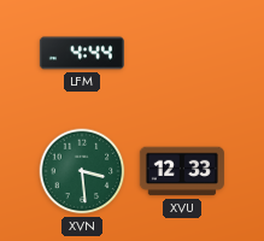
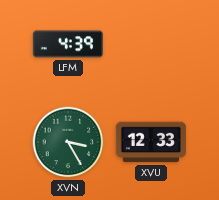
LFM: 4:44 -> 4:39 (68, 44)
XVN: 3:29 -> 3:25 (68, 142)
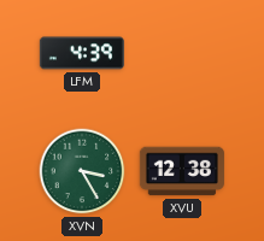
XVU: 12:33 -> 12:38 (182, 171)
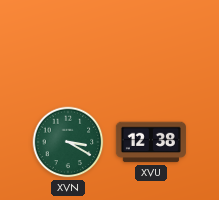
LFM: 4:39 -> none (82, 53)
XVN: 3:25 -> 3:20 (68, 142)
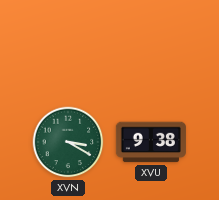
XVU: 12:38 -> 9:38 (151, 142)
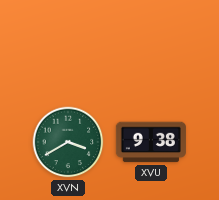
XVN: 3:20 -> 3:40 (68, 142)
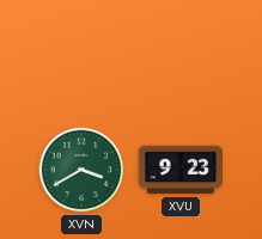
XVU: 9:38 -> 9:23 (181, 170)
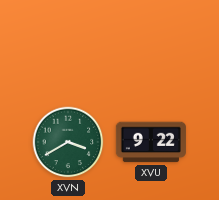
XVU: 9:23 -> 9:22 (151, 142)
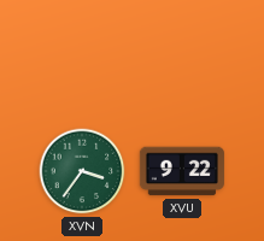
XVN: 3:40 -> 3:36 (82, 171)
